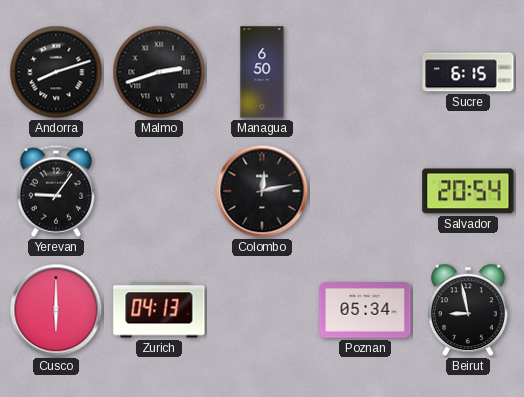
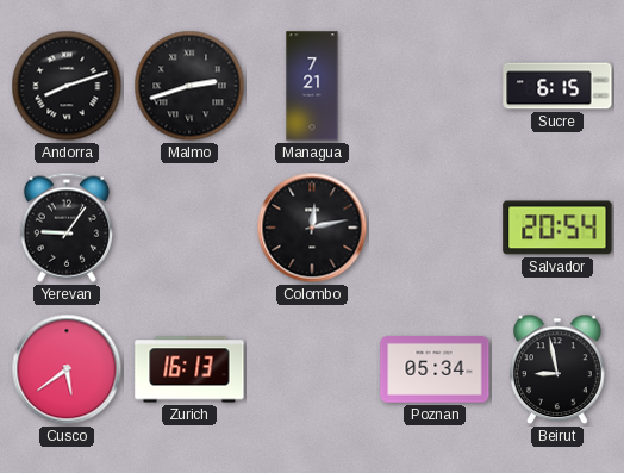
Managua: 6:50 -> 7:21 (312, 86)
Cusco: 6:00 -> 5:39 (67, 369)
Zurich: 04:13 -> 16:13 (189, 369)
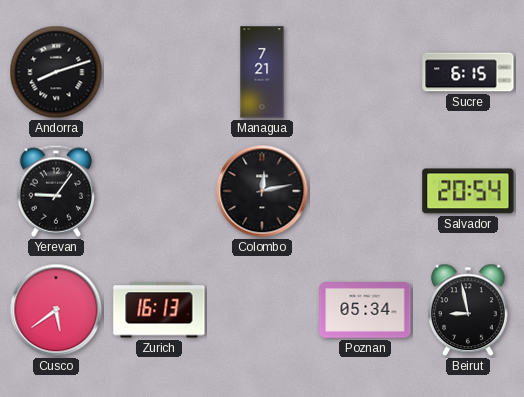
Malmo: 2:42 -> none (189, 86)
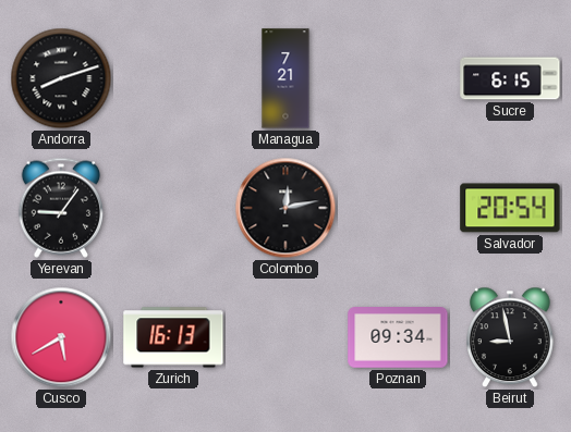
Cusco: 5:39 -> 5:40 (61, 337)
Poznan: 05:34 -> 09:34 (398, 337)
